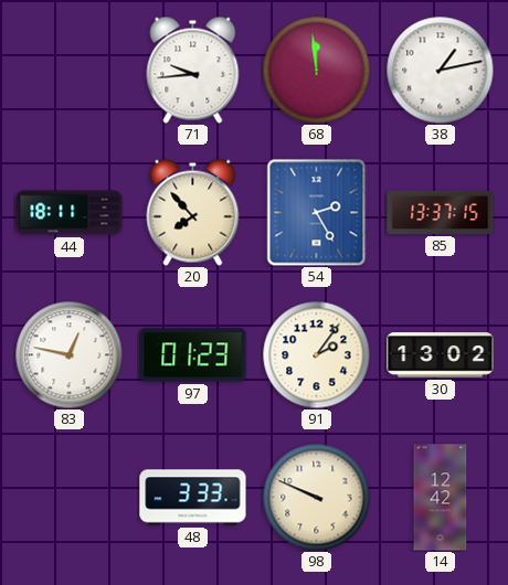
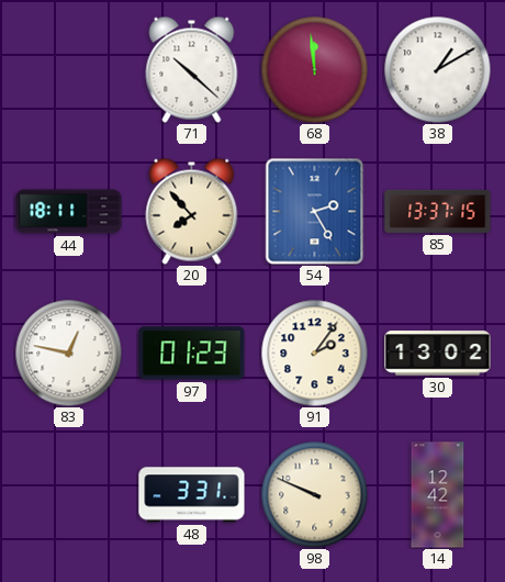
71: 9:44 -> 10:22 (192, 69)
38: 1:13 -> 1:10 (437, 69)
48: 3:33 -> 3:31 (192, 495)
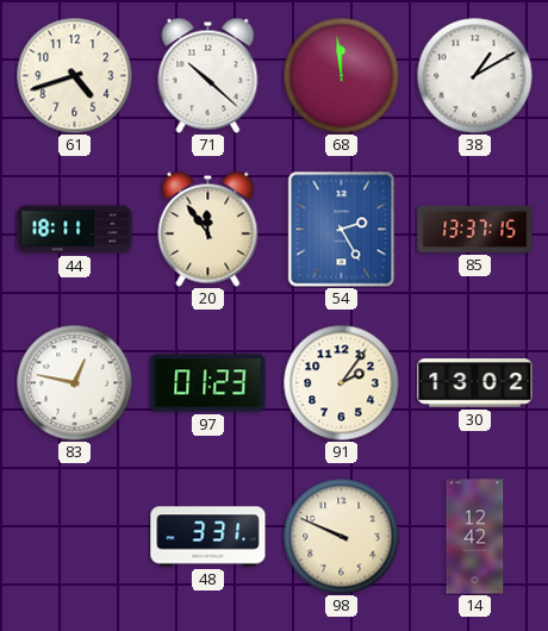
61: none -> 4:42 (74, 75)
20: 7:53 -> 11:54 (208, 229)
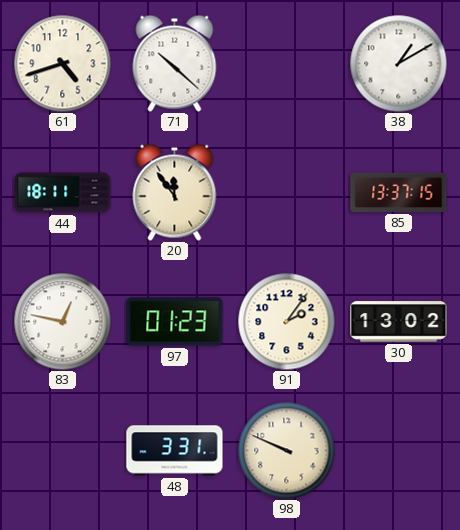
68: 11:59 -> none (341, 75)
54: 2:25 -> none (342, 229)
14: 12:42 -> none (475, 537)
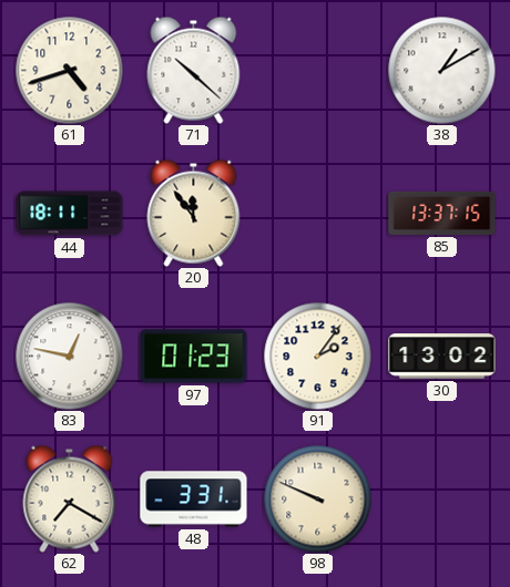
62: none -> 7:20 (70, 498)
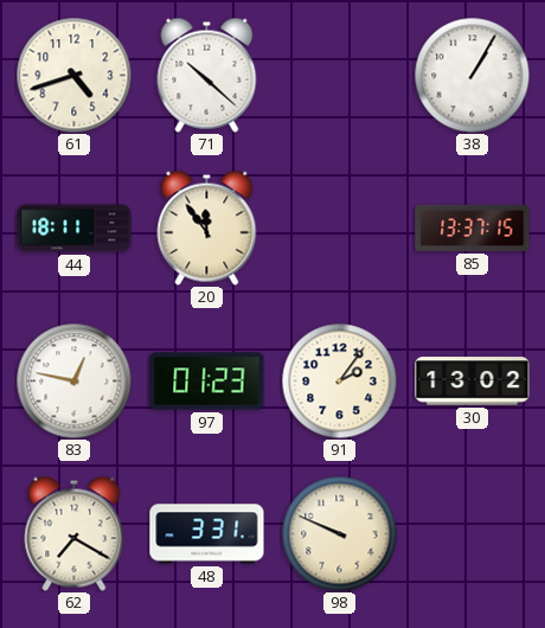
38: 1:10 -> 1:05 (472, 75)
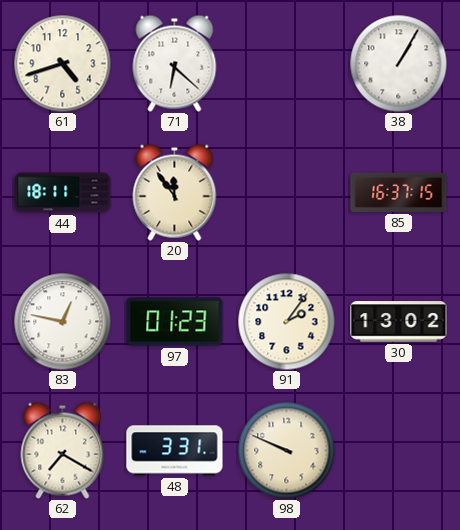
71: 10:22 -> 6:22 (175, 63)
85: 13:37 -> 16:37 (399, 192)
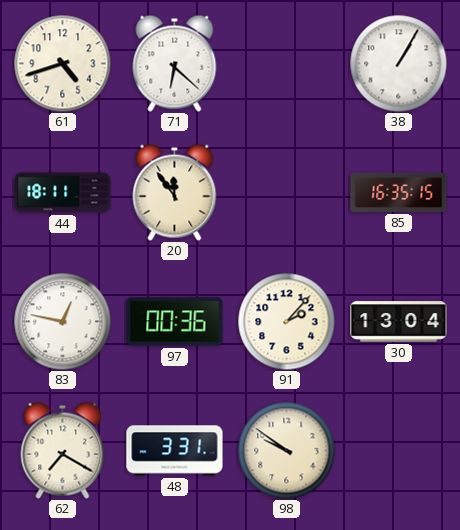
85: 16:37 -> 16:35 (399, 192)
97: 01:23 -> 00:36 (175, 322)
91: 2:06 -> 2:07 (286, 321)
30: 13:02 -> 13:04 (399, 322)
98: 9:49 -> 9:51 (286, 450)
